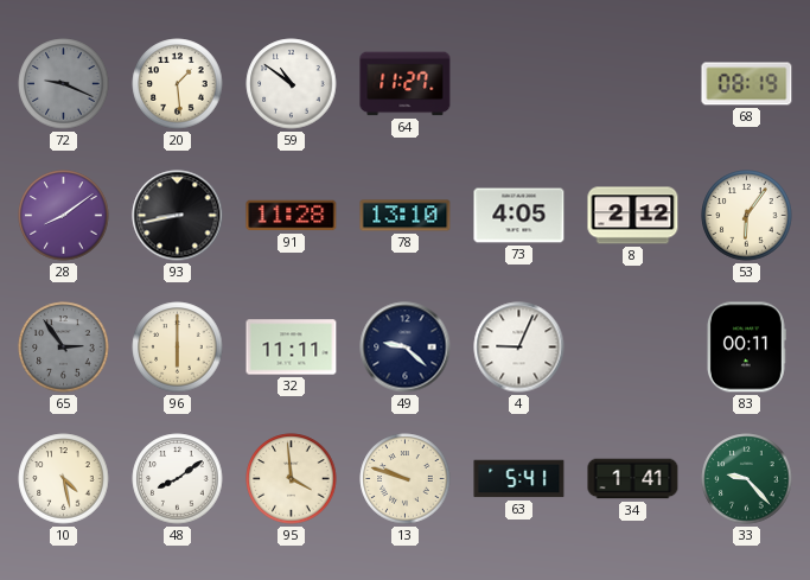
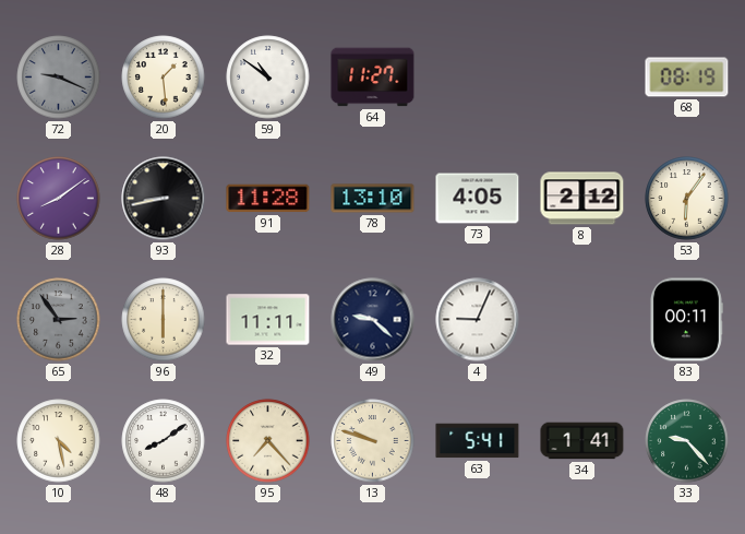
95: 3:59 -> 7:23 (268, 441)
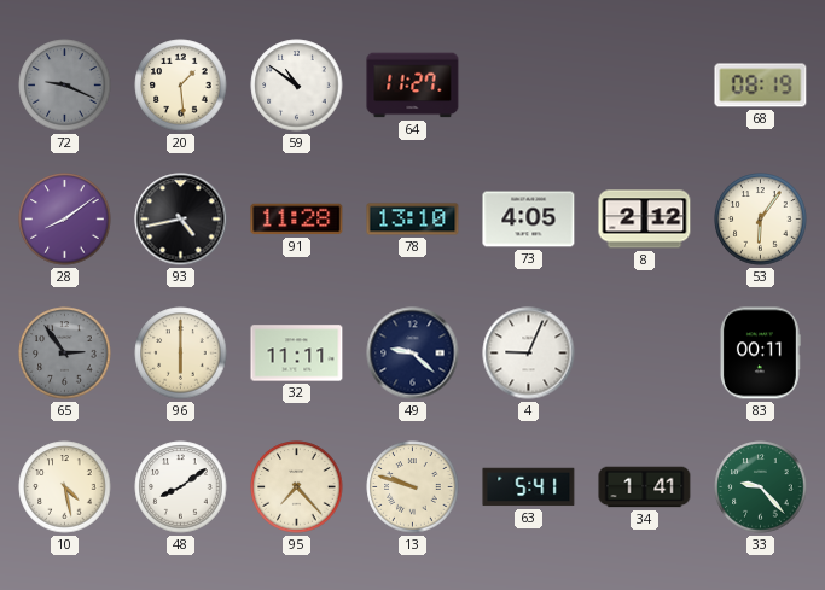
93: 8:43 -> 4:43 (181, 220)
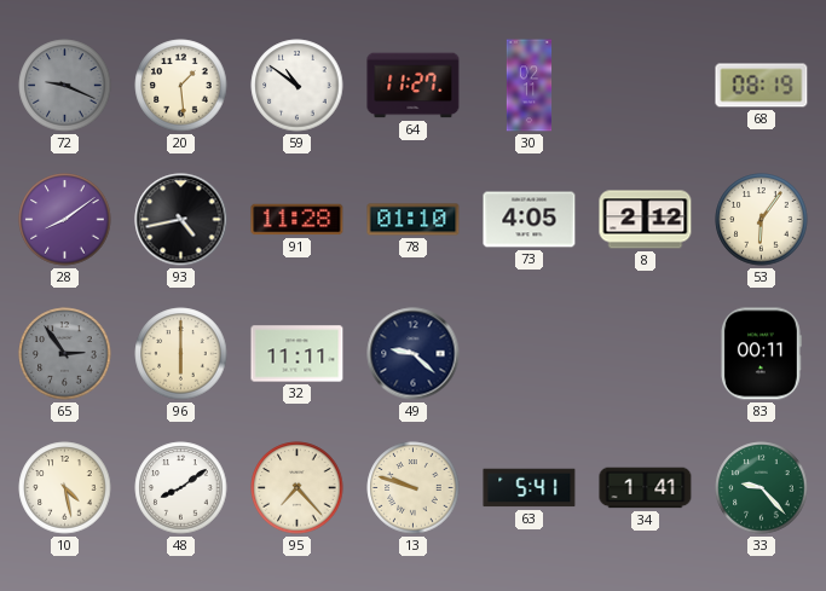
30: none -> 02:11 (530, 86)
78: 13:10 -> 01:10 (414, 220)
4: 9:04 -> none (529, 354)
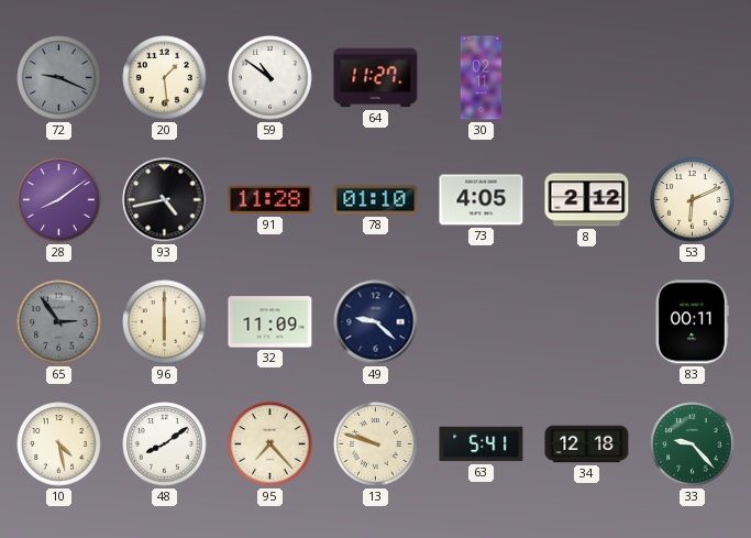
68: 08:19 -> none (762, 86)
53: 6:06 -> 6:11 (693, 200)
32: 11:11 -> 11:09 (270, 322)
34: 1:41 -> 12:18 (587, 444)
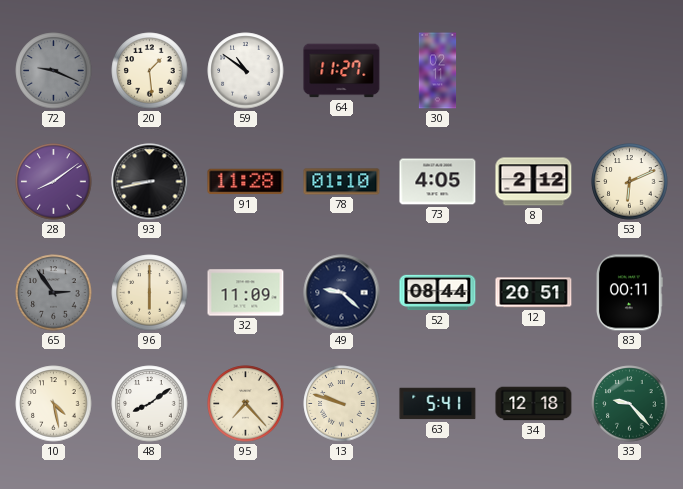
93: 4:43 -> 8:43 (150, 182)
52: none -> 08:44 (438, 293)
12: none -> 20:51 (534, 293)
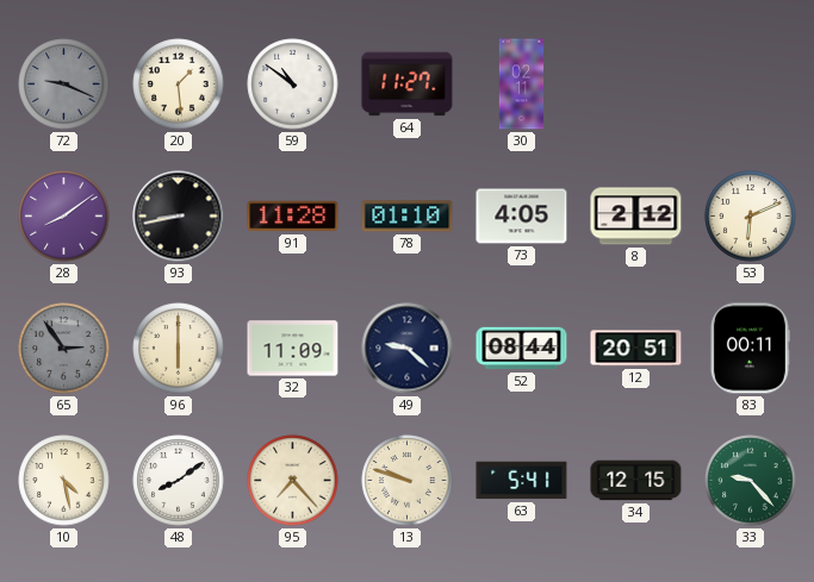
34: 12:18 -> 12:15 (636, 481)
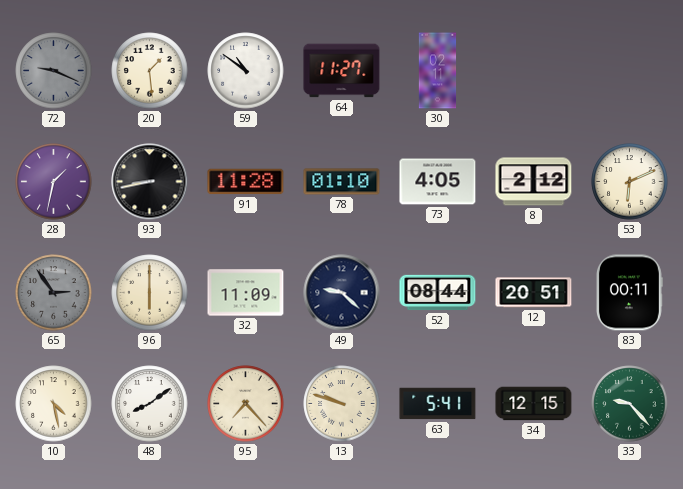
28: 8:09 -> 1:32 (54, 182)
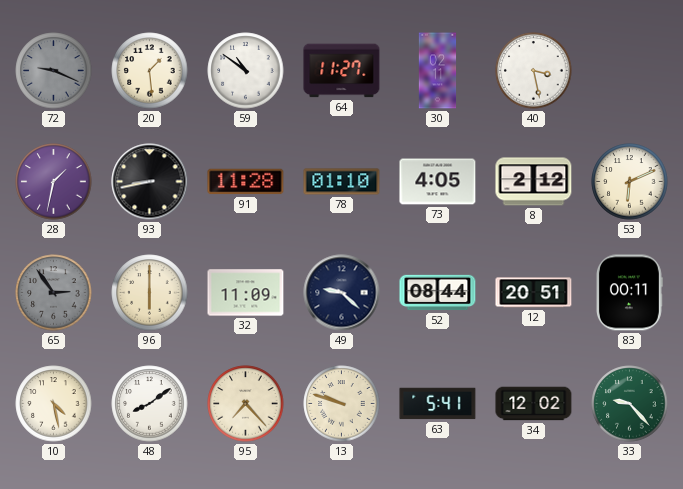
40: none -> 3:28 (534, 71)
34: 12:15 -> 12:02 (534, 404)
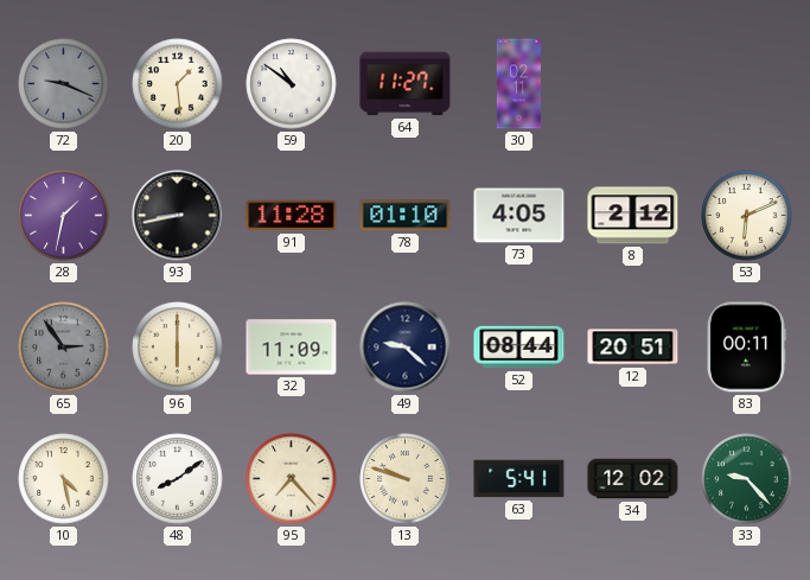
40: 3:28 -> none (534, 71)
